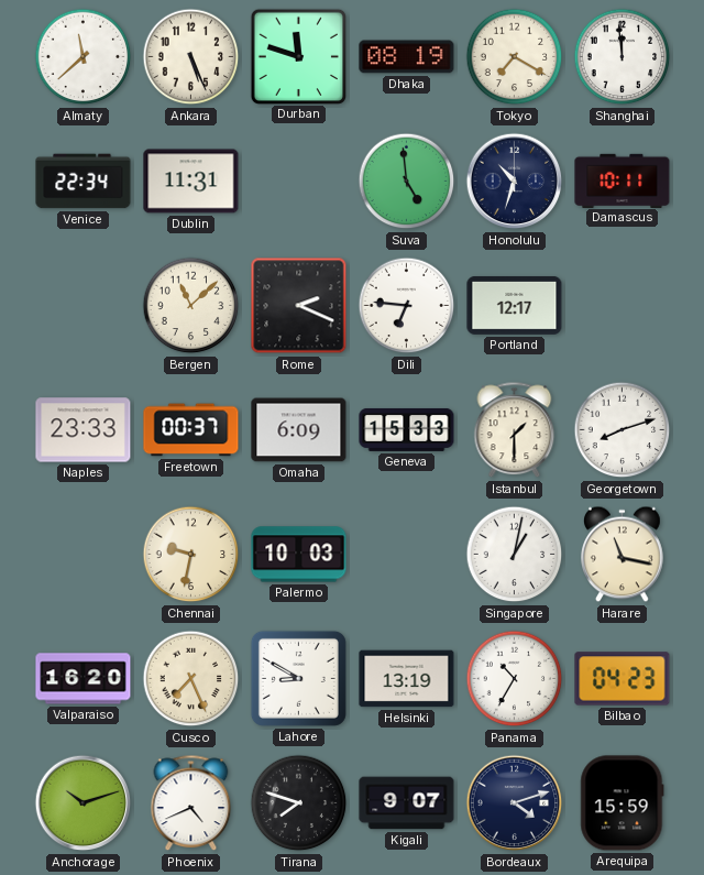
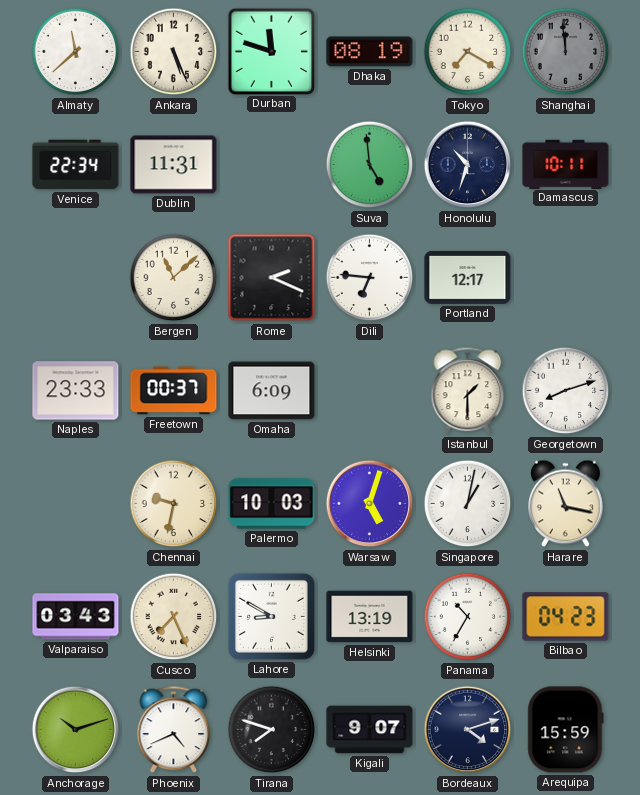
Shanghai dial: white -> grey (566, 52)
Geneva: 15:33 -> none (407, 429)
Warsaw: none -> 5:03 (370, 504)
Valparaiso: 16:20 -> 03:43 (76, 617)
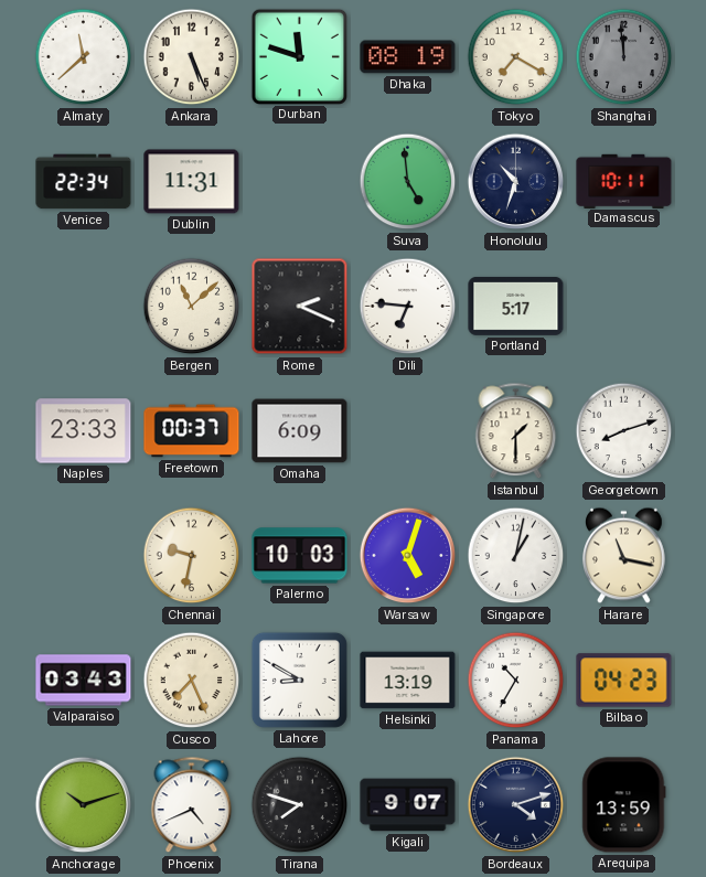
Portland: 12:17 -> 5:17 (516, 306)
Arequipa: 15:59 -> 13:59 (624, 805)
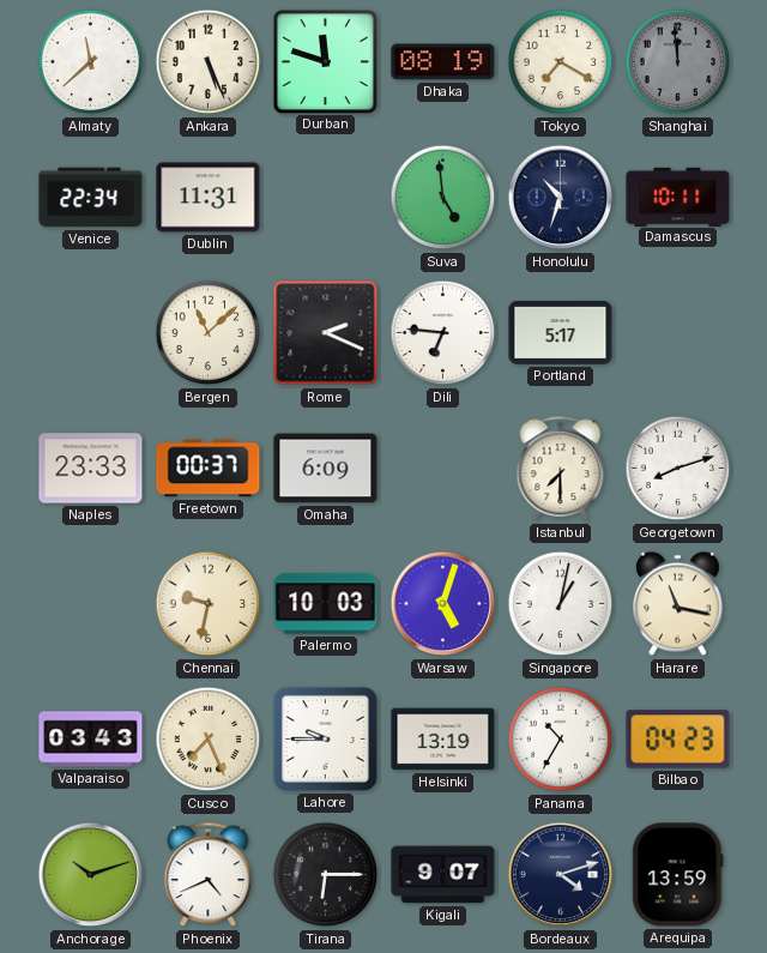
Istanbul: 1:30 -> 7:30 (561, 469)
Lahore: 8:50 -> 9:45 (325, 738)
Tirana: 7:48 -> 6:15 (326, 875)
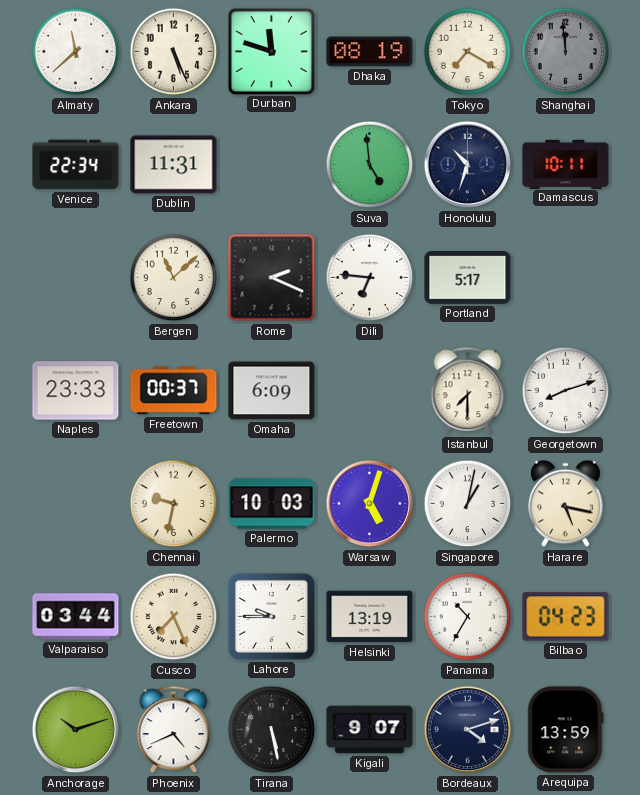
Harare: 11:17 -> 5:17 (566, 504)
Valparaiso: 03:43 -> 03:44 (76, 617)
Tirana: 6:15 -> 5:28 (272, 730)
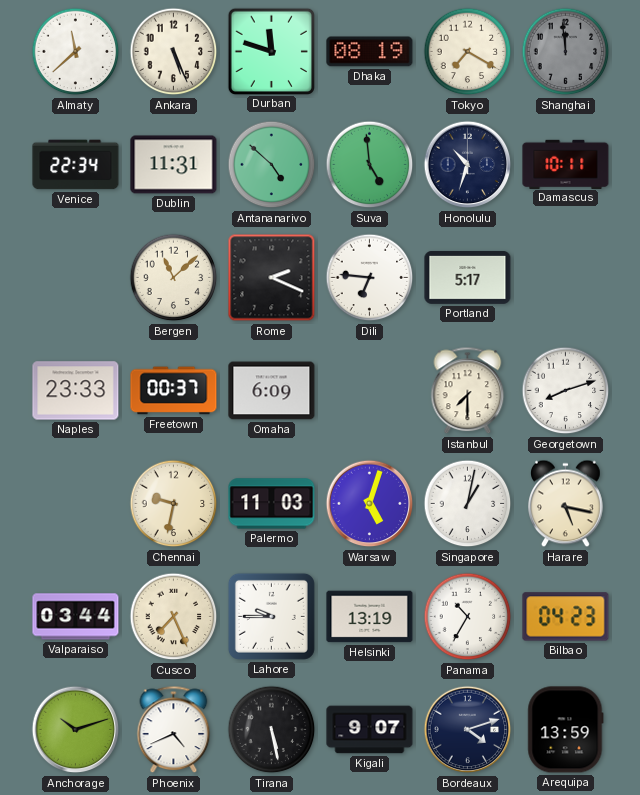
Antananarivo: none -> 4:52 (272, 165)
Palermo: 10:03 -> 11:03 (272, 504)
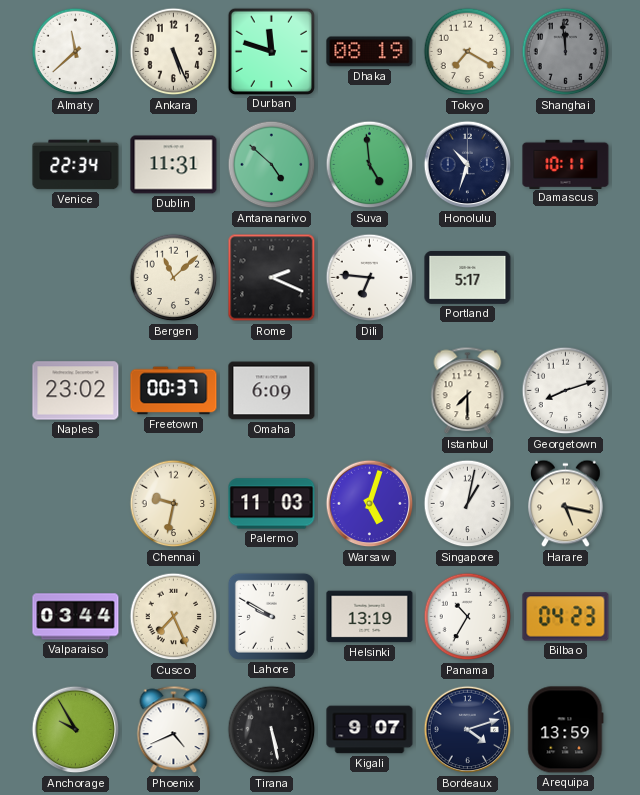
Naples: 23:33 -> 23:02 (76, 391)
Lahore: 9:45 -> 9:50 (271, 616)
Anchorage: 10:12 -> 9:55 (76, 730)
